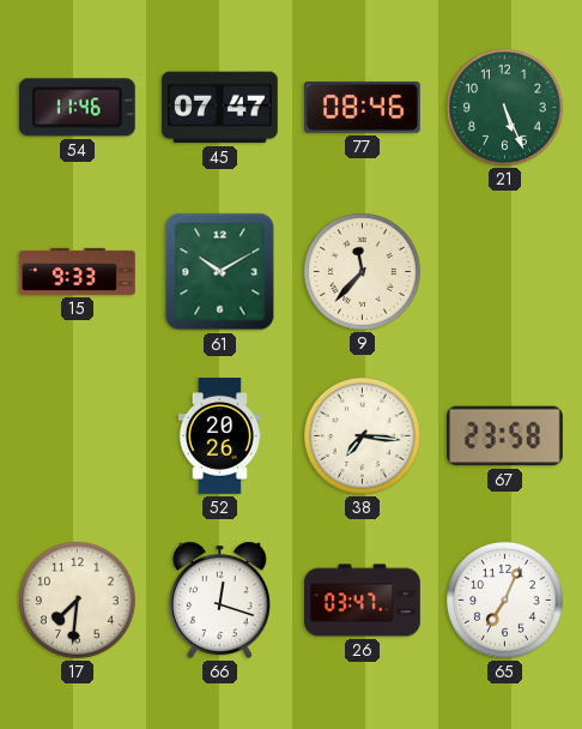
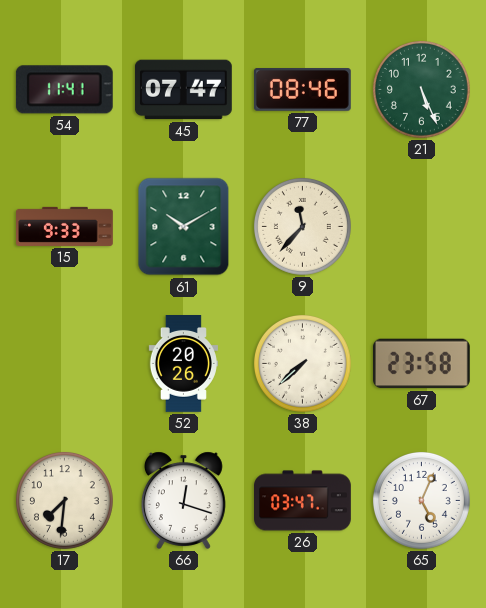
54: 11:46 -> 11:41 (64, 90)
38: 7:16 -> 7:38 (302, 363)
65: 7:04 -> 5:04 (421, 500)
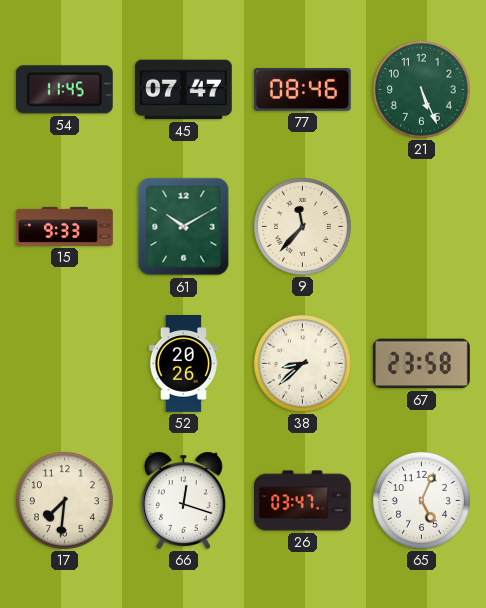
54: 11:41 -> 11:45 (64, 90)
38: 7:38 -> 8:38 (302, 363)
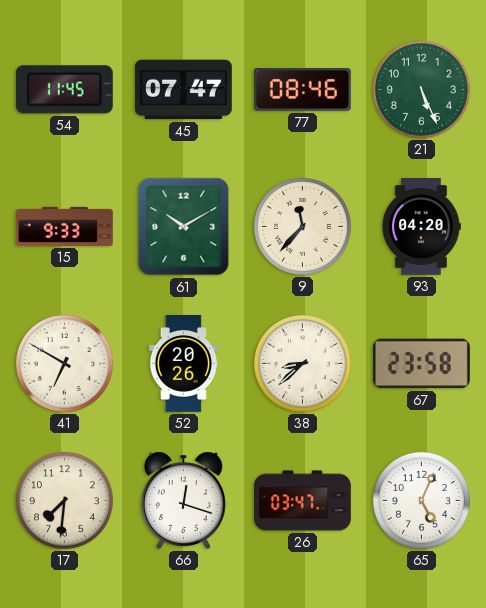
93: none -> 04:20 (422, 227)
41: none -> 6:50 (64, 363)
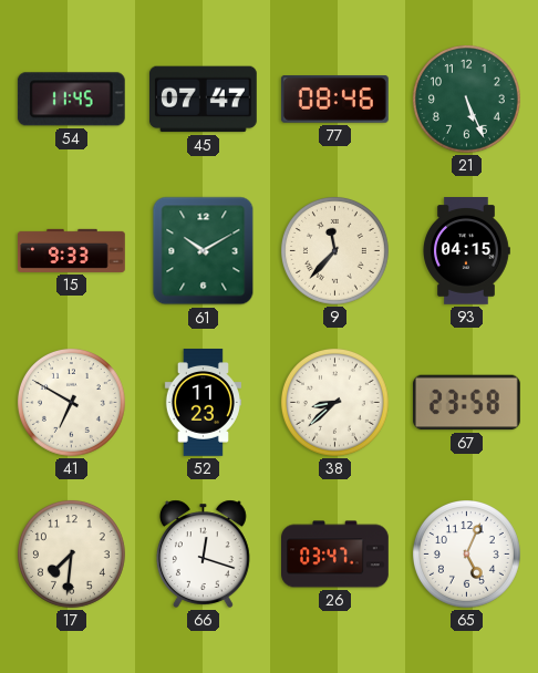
93: 04:20 -> 04:15 (467, 251)
52: 20:26 -> 11:23 (203, 403)
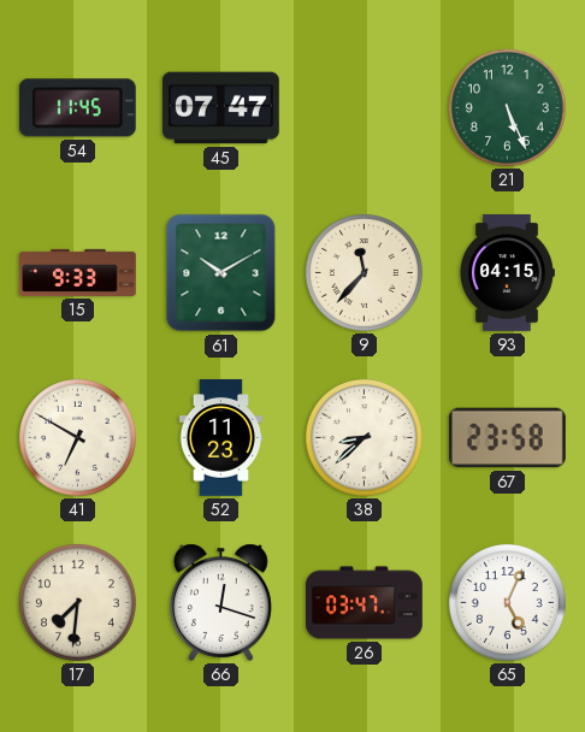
77: 08:46 -> none (334, 100)
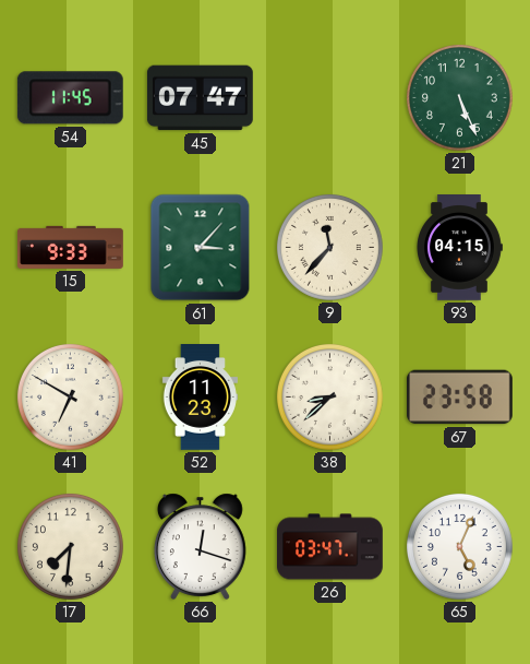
61: 10:10 -> 3:07 (201, 248)
